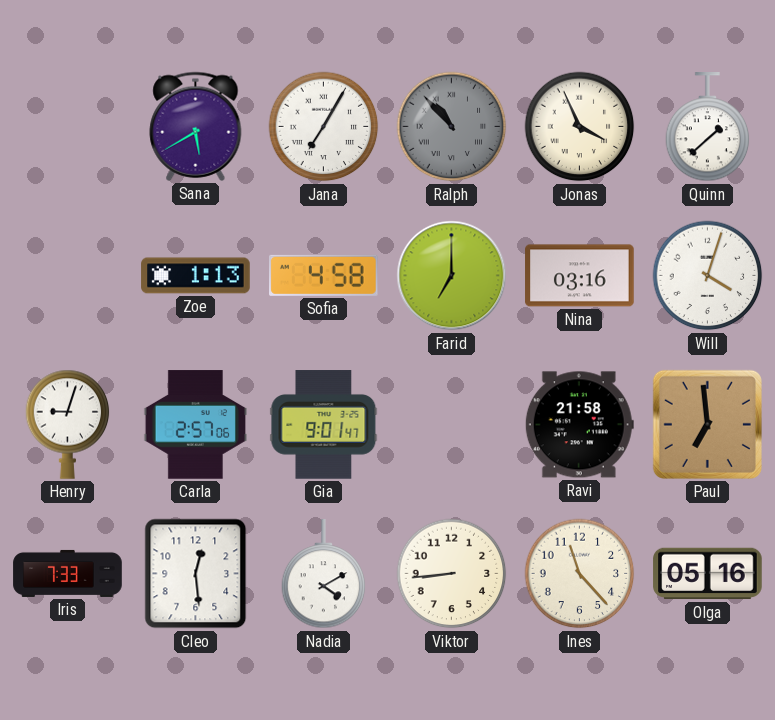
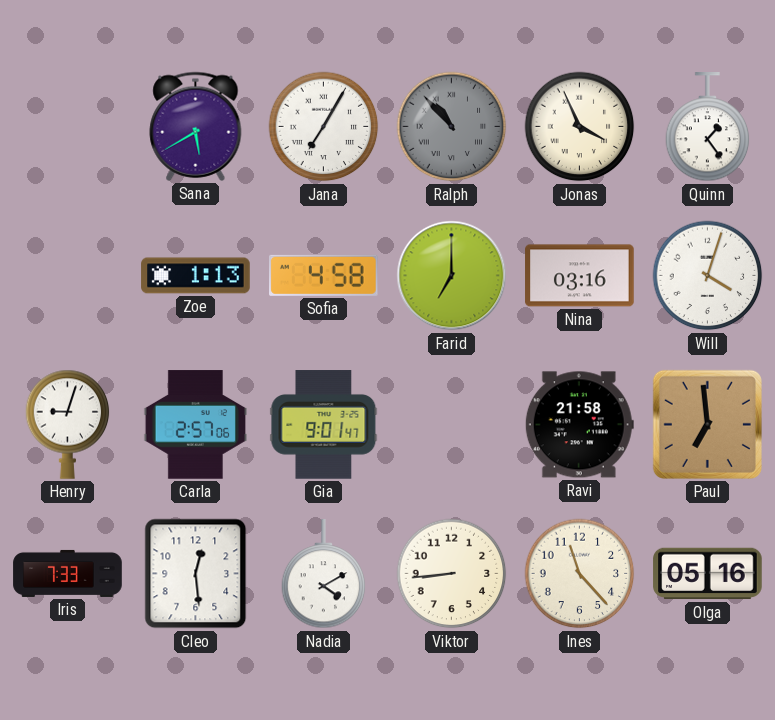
Quinn: 1:38 -> 1:24 (708, 127)
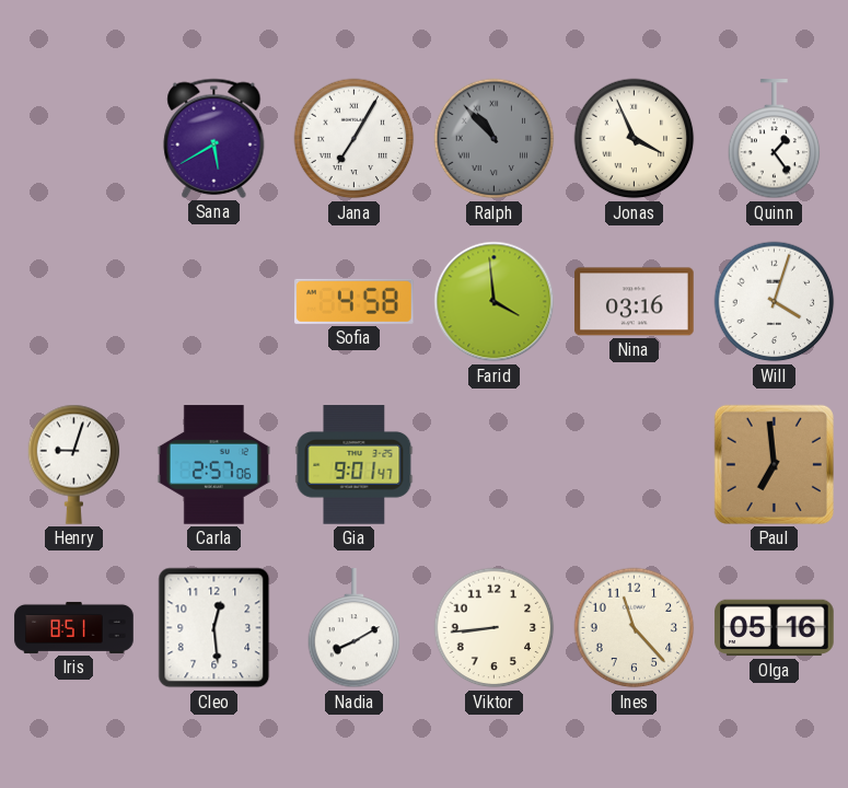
Zoe: 1:13 -> none (196, 276)
Farid: 7:00 -> 3:59 (495, 302)
Ravi: 21:58 -> none (579, 425)
Iris: 7:33 -> 8:51 (74, 627)
Nadia: 4:10 -> 8:10 (355, 628)
